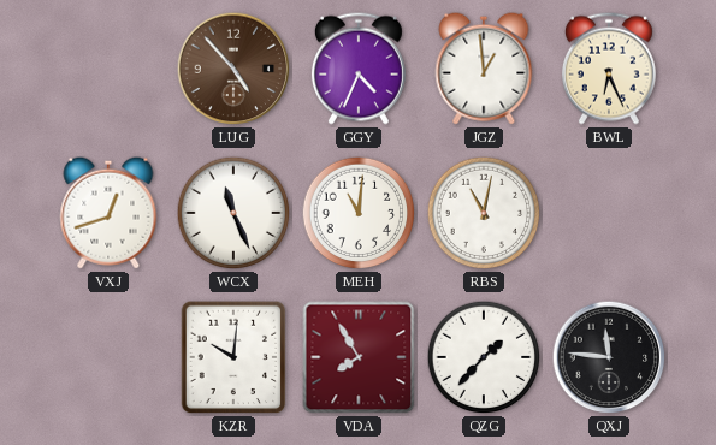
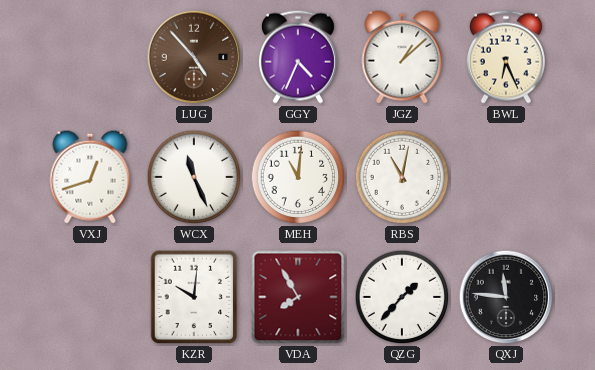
JGZ: 12:59 -> 1:08 (402, 57)
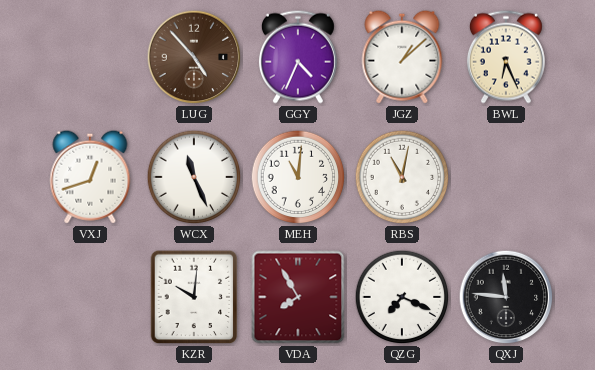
QZG: 1:37 -> 7:19 (402, 297)
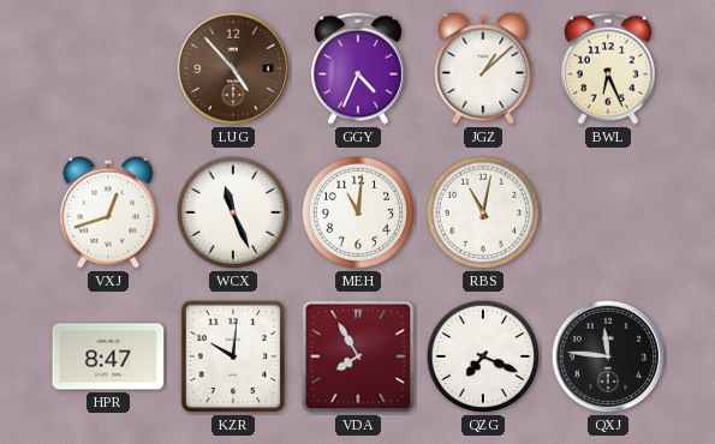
HPR: none -> 8:47 (108, 356)
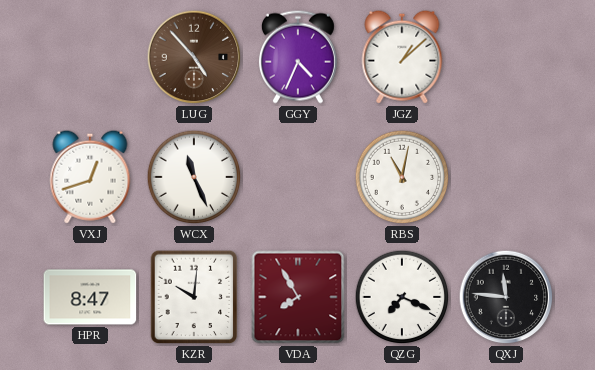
BWL: 6:26 -> none (608, 68)
MEH: 11:01 -> none (358, 212)
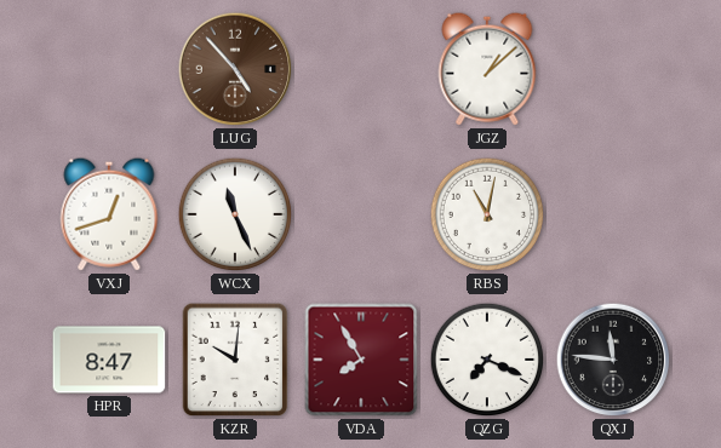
GGY: 4:34 -> none (298, 57)
